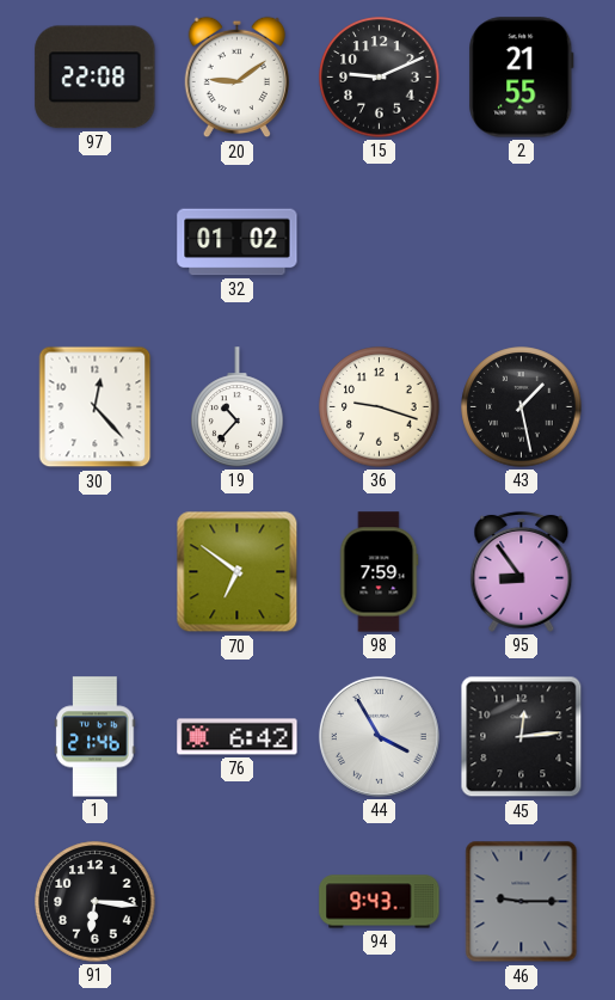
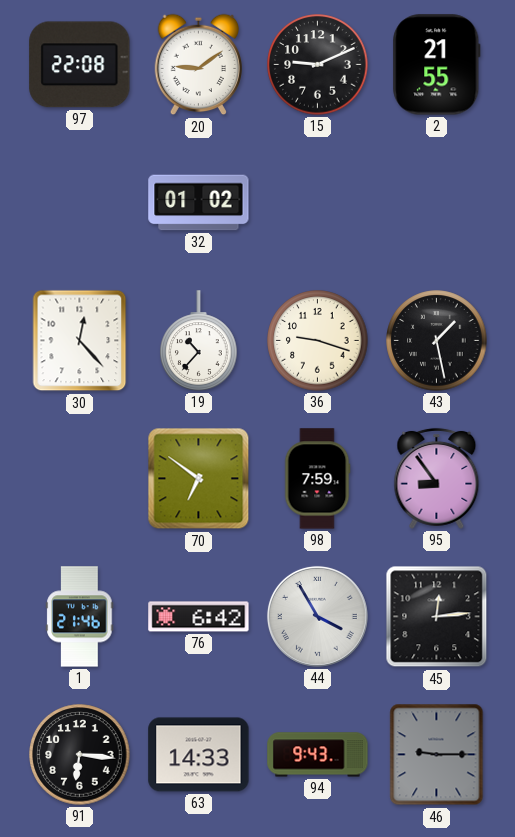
63: none -> 14:33 (199, 755)
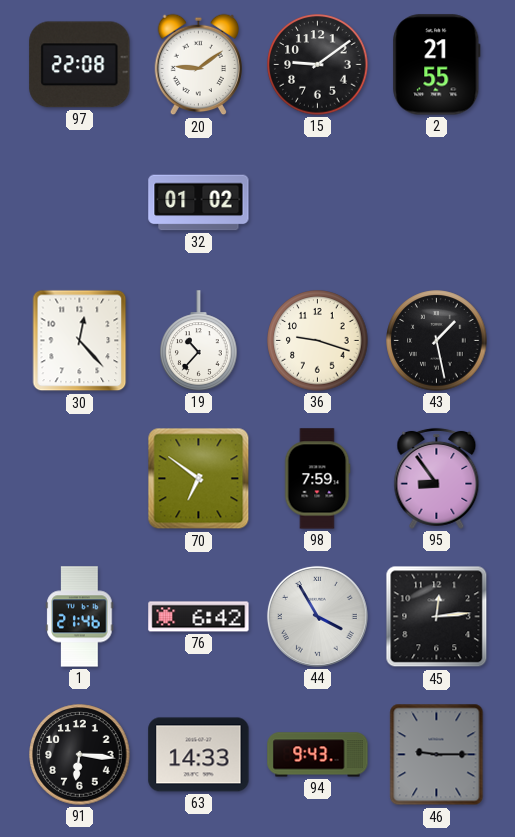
15: 9:11 -> 9:09 (318, 65)
